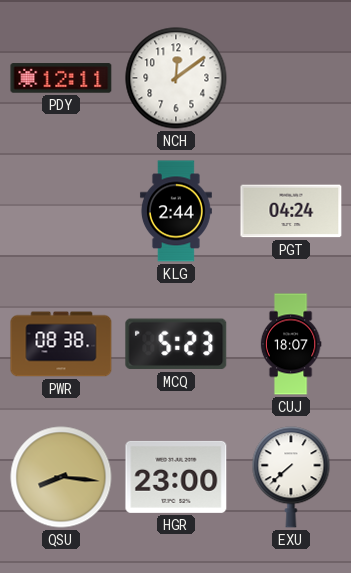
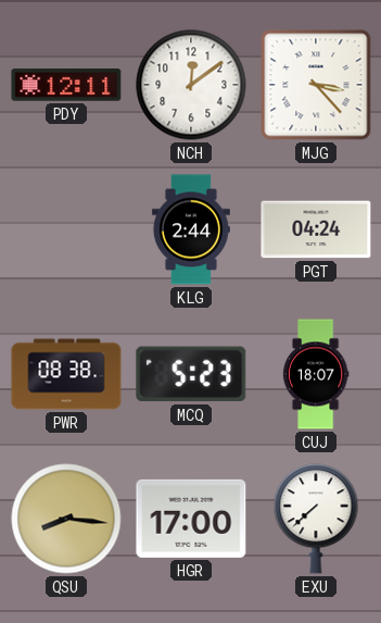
MJG: none -> 3:23 (316, 85)
HGR: 23:00 -> 17:00 (191, 519)
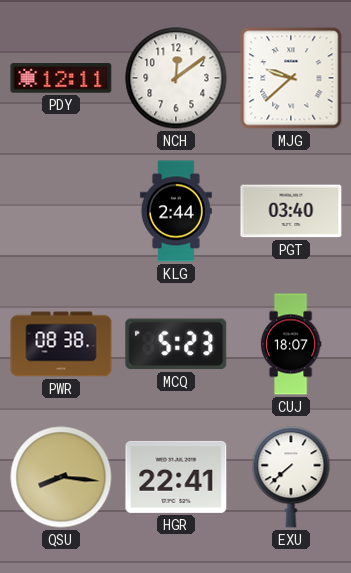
MJG: 3:23 -> 9:38 (291, 78)
PGT: 04:24 -> 03:40 (291, 211)
HGR: 17:00 -> 22:41 (176, 477)
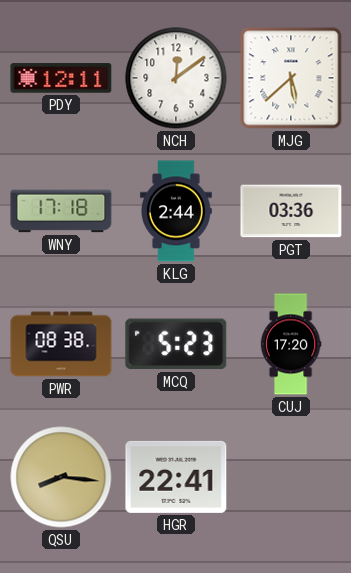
MJG: 9:38 -> 5:38 (291, 78)
WNY: none -> 17:18 (61, 211)
PGT: 03:40 -> 03:36 (291, 211)
CUJ: 18:07 -> 17:20 (291, 344)
EXU: 7:38 -> none (291, 477)
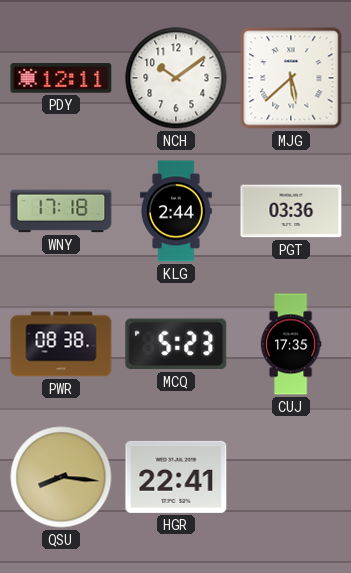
NCH: 12:09 -> 10:09 (176, 78)
CUJ: 17:20 -> 17:35 (291, 344)
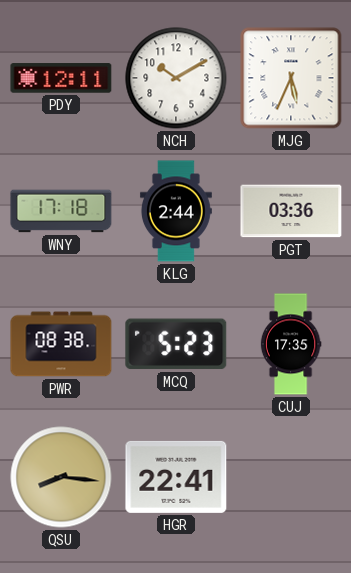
NCH: 10:09 -> 10:10 (176, 78)
MJG: 5:38 -> 5:34 (291, 78)
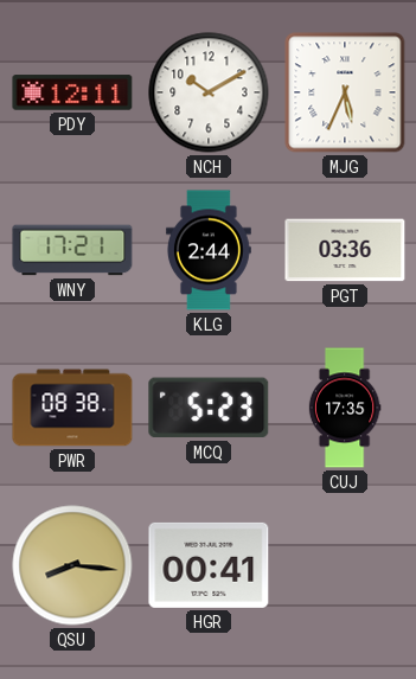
WNY: 17:18 -> 17:21 (72, 250)
HGR: 22:41 -> 00:41 (209, 565)
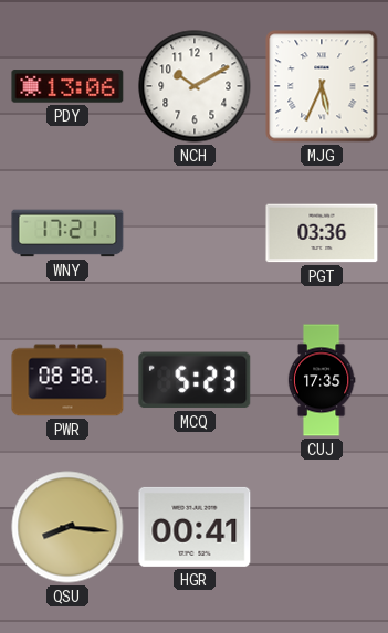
PDY: 12:11 -> 13:06 (67, 86)
KLG: 2:44 -> none (209, 250)
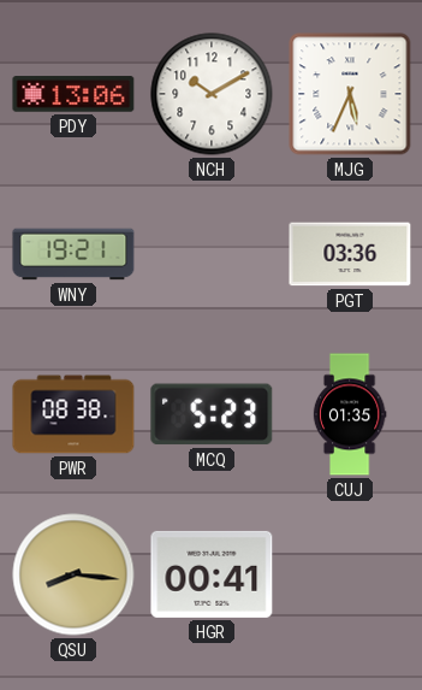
WNY: 17:21 -> 19:21 (73, 254)
CUJ: 17:35 -> 01:35 (350, 414)
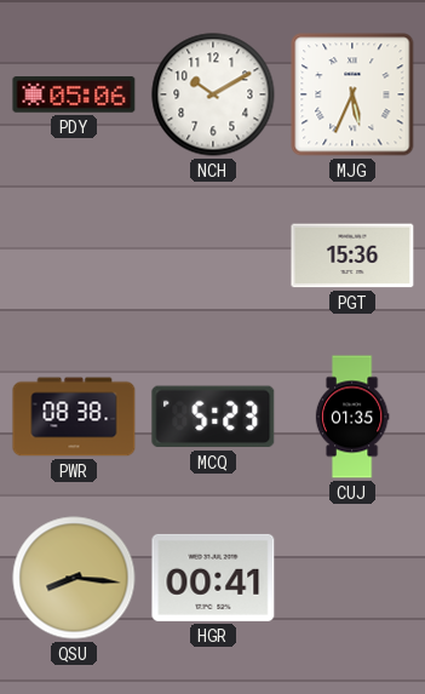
PDY: 13:06 -> 05:06 (74, 94)
WNY: 19:21 -> none (73, 254)
PGT: 03:36 -> 15:36 (352, 256)
